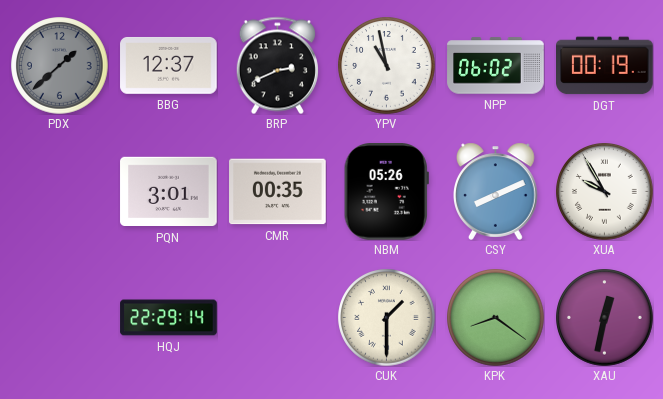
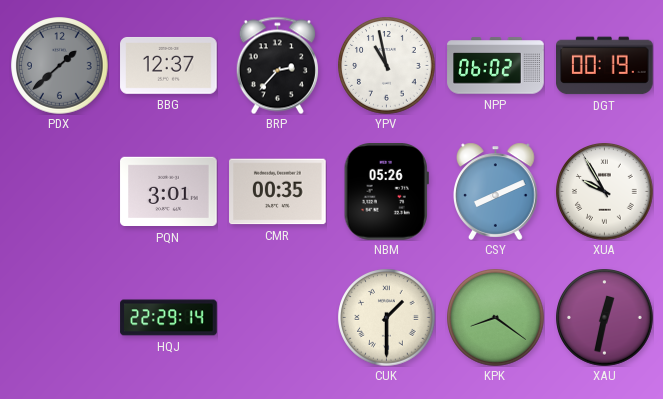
BRP: 2:41 -> 2:37 (277, 65)
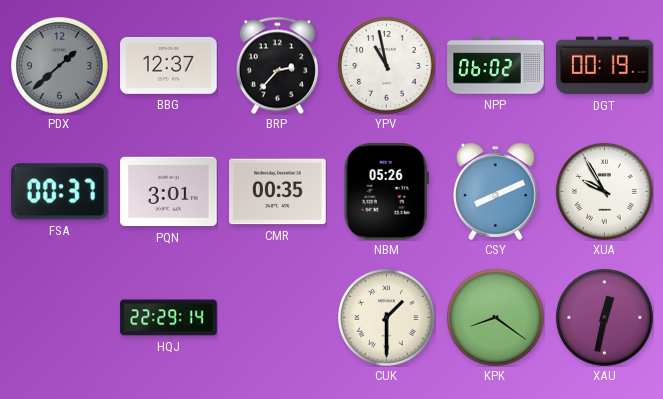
FSA: none -> 00:37 (59, 192)
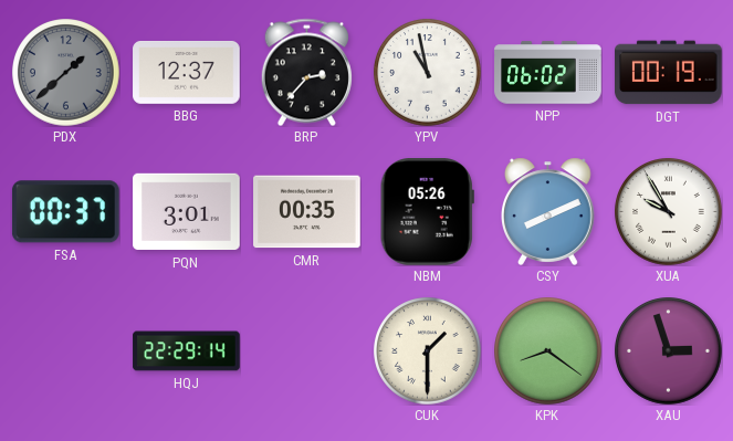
XAU: 12:32 -> 2:57 (669, 351)
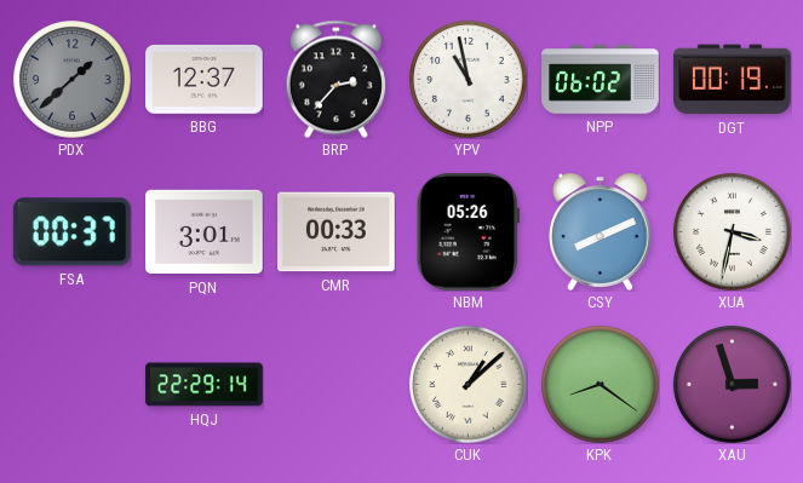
CMR: 00:35 -> 00:33 (337, 232)
XUA: 9:55 -> 3:32 (733, 232)
CUK: 1:30 -> 1:08 (469, 385)
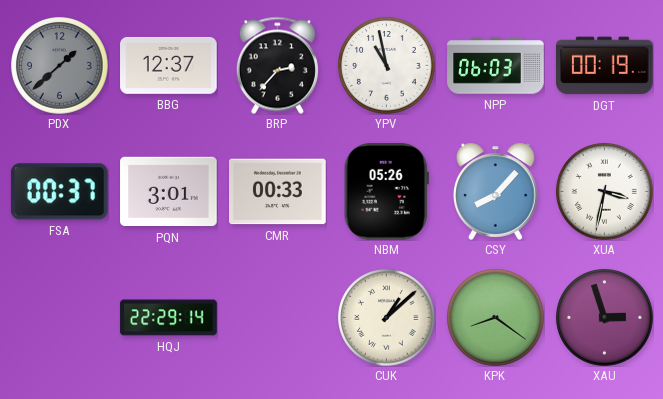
NPP: 06:02 -> 06:03 (496, 66)
CSY: 8:11 -> 8:07 (496, 191)
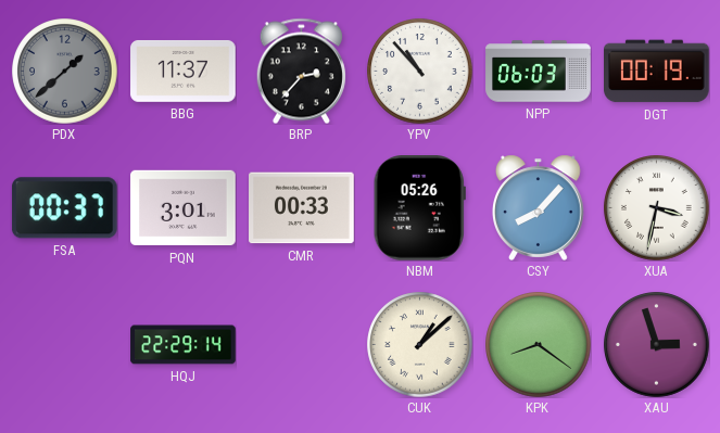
BBG: 12:37 -> 11:37 (184, 71)
YPV: 10:58 -> 10:53 (420, 72)
